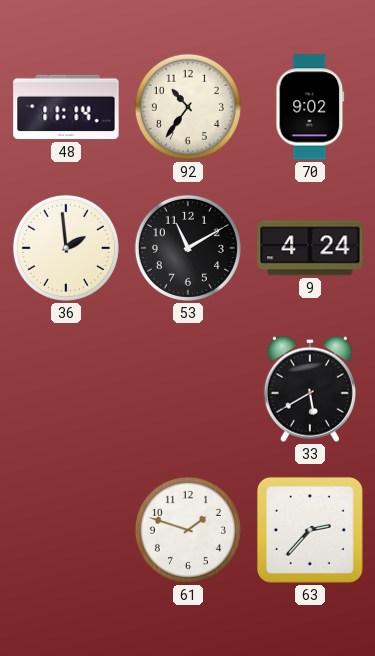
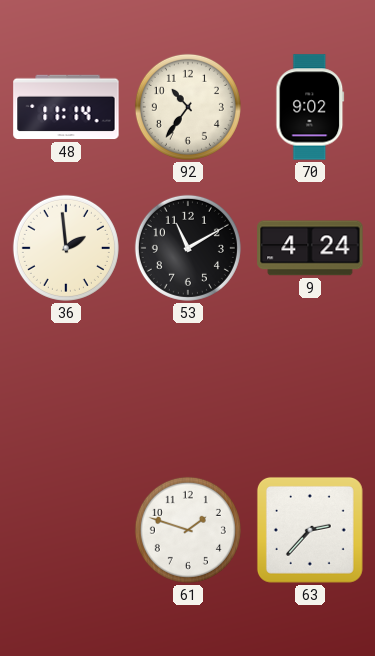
33: 5:40 -> none (310, 389)
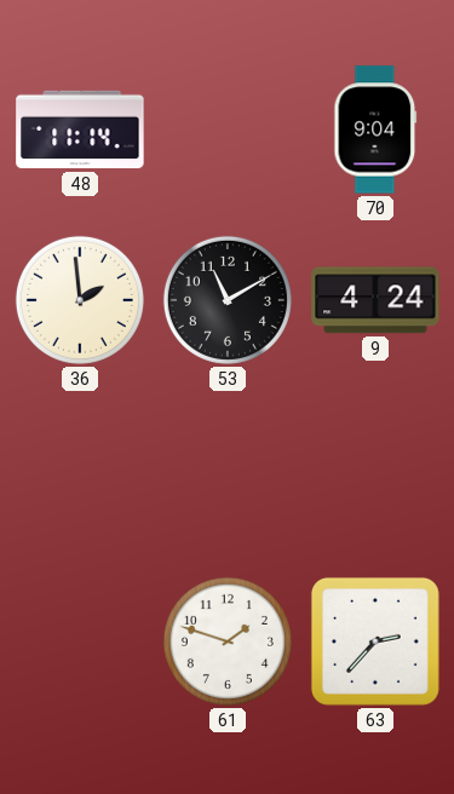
92: 10:36 -> none (188, 107)
70: 9:02 -> 9:04 (375, 130)
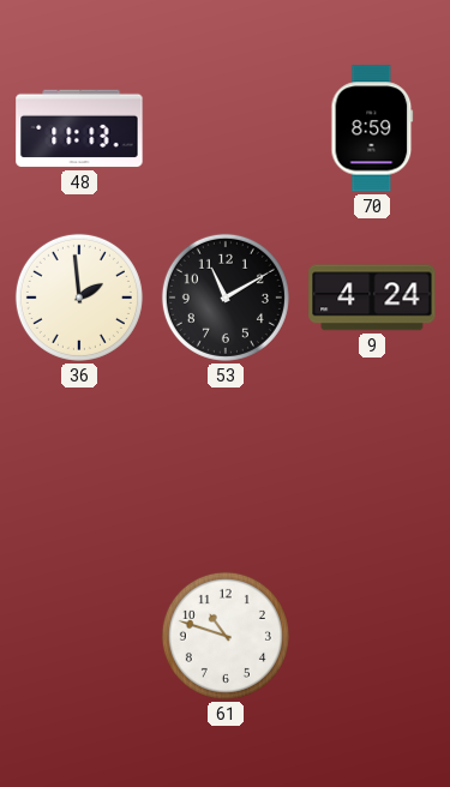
48: 11:14 -> 11:13 (79, 128)
70: 9:04 -> 8:59 (372, 128)
61: 1:48 -> 10:48 (226, 636)
63: 2:37 -> none (375, 641)
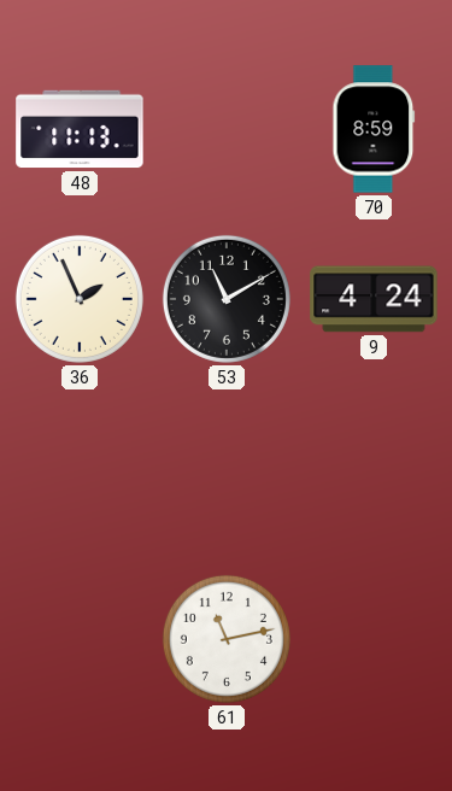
36: 1:59 -> 1:56 (80, 299)
61: 10:48 -> 11:13 (227, 639)
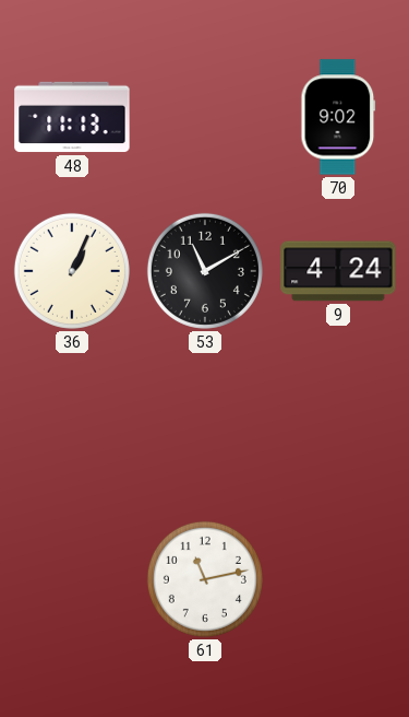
70: 8:59 -> 9:02 (338, 117)
36: 1:56 -> 1:04 (72, 271)
